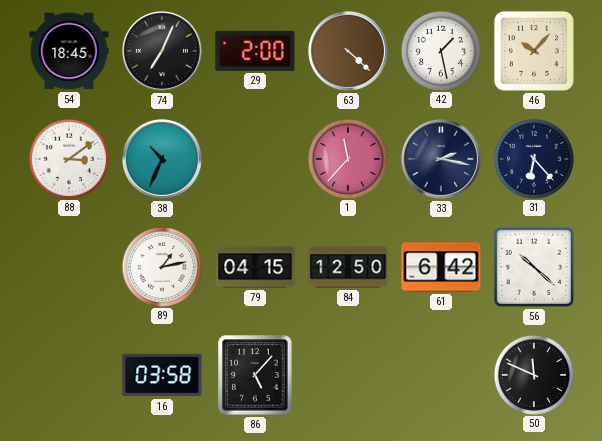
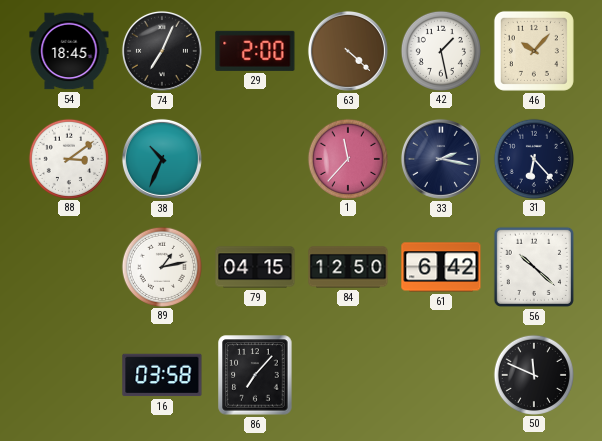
86: 5:07 -> 7:07 (255, 375)
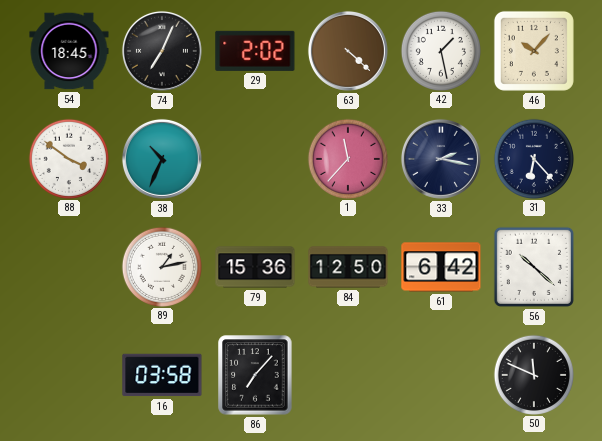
29: 2:00 -> 2:02 (255, 51)
88: 3:09 -> 3:51 (68, 158)
79: 04:15 -> 15:36 (255, 267)
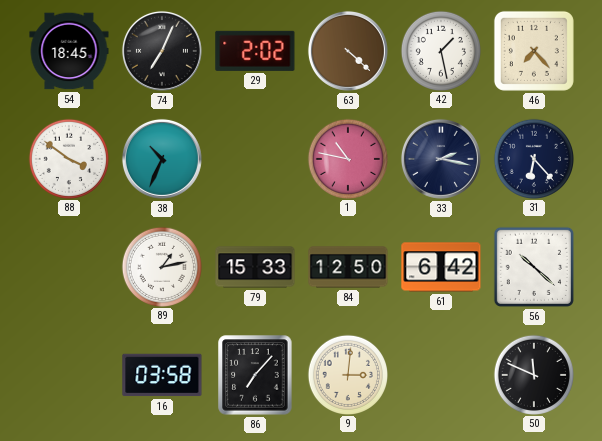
46: 10:07 -> 7:23 (534, 51)
1: 11:37 -> 10:47 (347, 158)
79: 15:36 -> 15:33 (255, 267)
9: none -> 3:01 (347, 374)
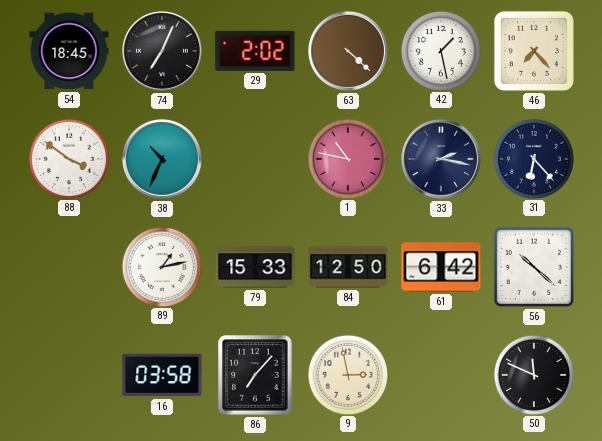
9: 3:01 -> 2:58 (347, 374)
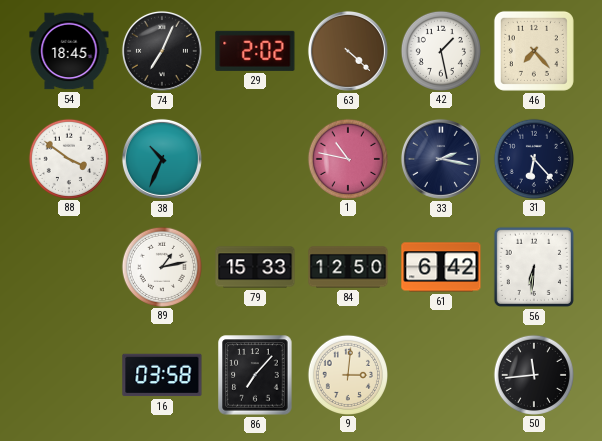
56: 10:22 -> 6:31 (534, 267)
9: 2:58 -> 3:01 (347, 374)
50: 11:49 -> 11:44 (533, 374)
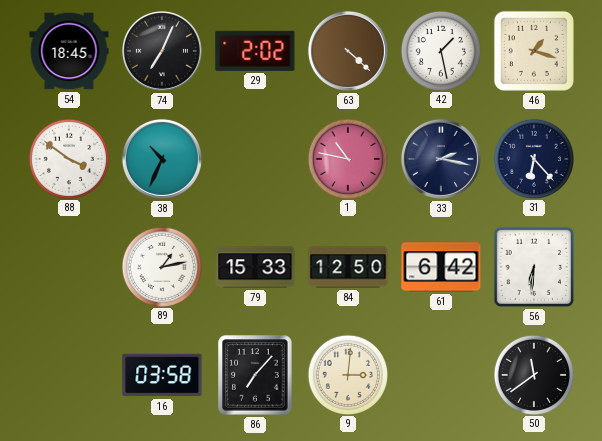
46: 7:23 -> 1:18 (534, 51)
50: 11:44 -> 11:39 (533, 374)
